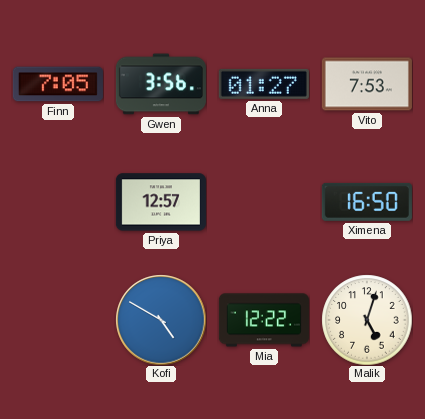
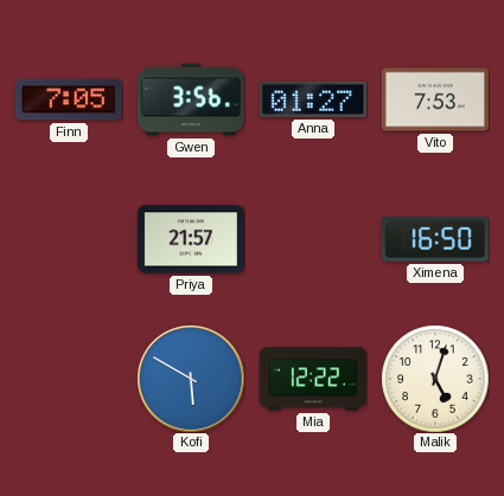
Priya: 12:57 -> 21:57 (191, 239)
Kofi: 4:50 -> 5:50 (191, 379)
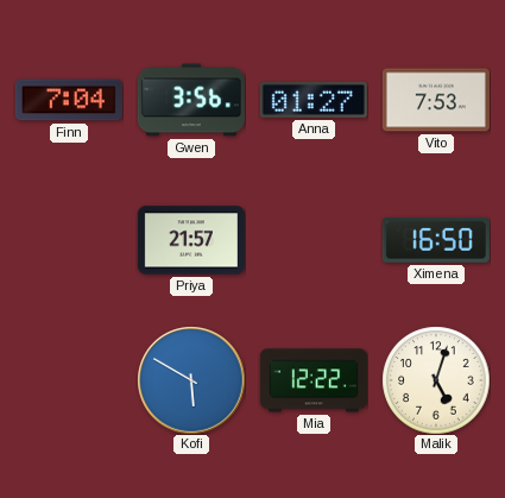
Finn: 7:05 -> 7:04 (69, 100)
